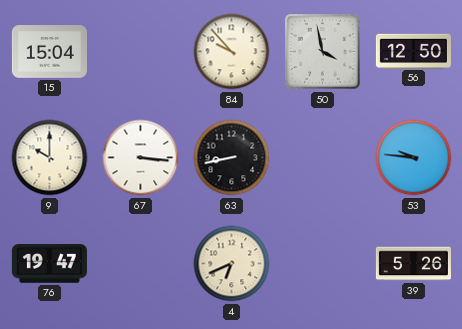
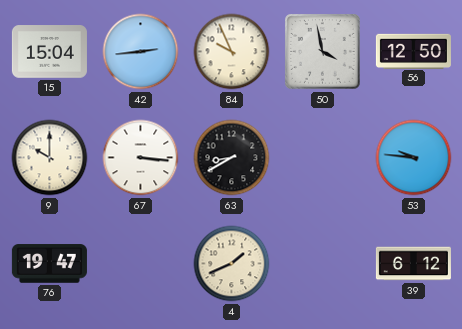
42: none -> 2:44 (141, 52)
84: 9:53 -> 9:56 (232, 52)
63: 8:43 -> 8:40 (232, 158)
4: 6:41 -> 1:41 (232, 264)
39: 5:26 -> 6:12 (413, 264)
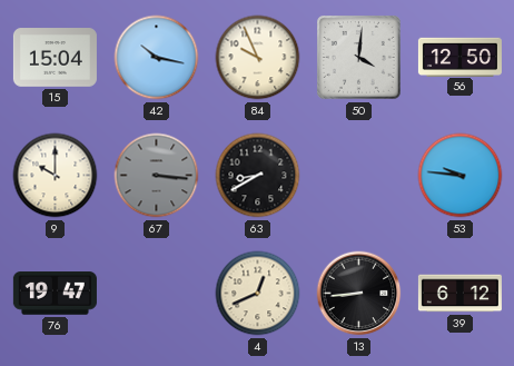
42: 2:44 -> 10:17 (157, 58)
50: 3:58 -> 4:01 (359, 58)
67 dial: white -> grey (157, 176)
4: 1:41 -> 12:41 (258, 294)
13: none -> 8:44 (359, 294)
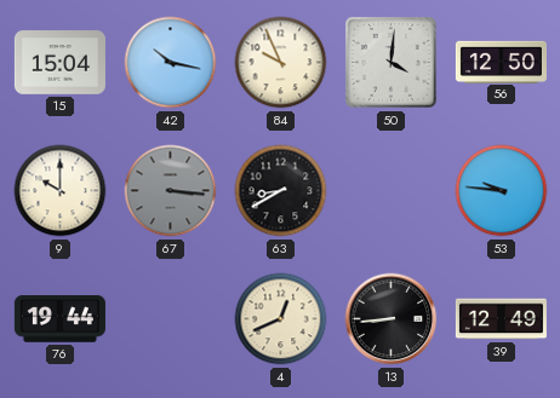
76: 19:47 -> 19:44 (59, 319)
39: 6:12 -> 12:49 (501, 319)
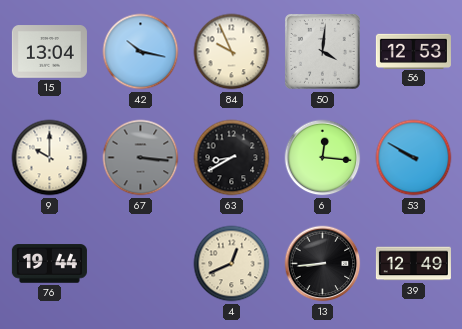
15: 15:04 -> 13:04 (49, 52)
56: 12:50 -> 12:53 (413, 51)
6: none -> 12:16 (323, 158)
53: 9:46 -> 9:50 (414, 158)
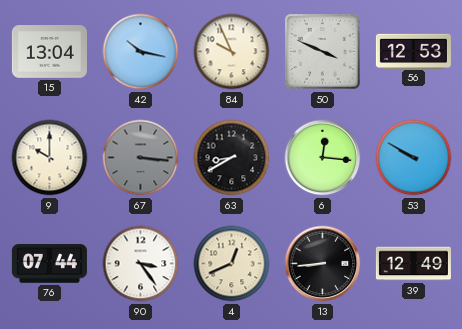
50: 4:01 -> 3:49 (323, 52)
76: 19:44 -> 07:44 (49, 264)
90: none -> 3:24 (141, 264)
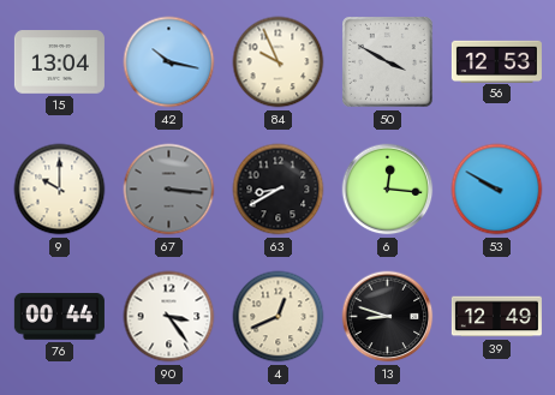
50: 3:49 -> 3:50 (388, 62)
76: 07:44 -> 00:44 (59, 317)
13: 8:44 -> 8:48 (388, 317)
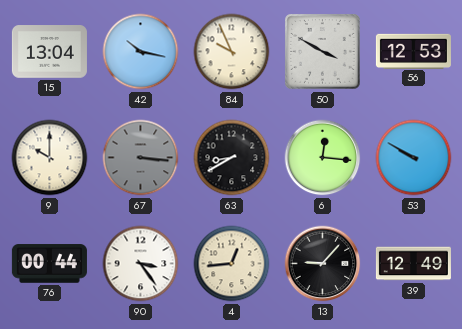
4: 12:41 -> 12:44 (232, 264)
13: 8:48 -> 9:07 (323, 264)
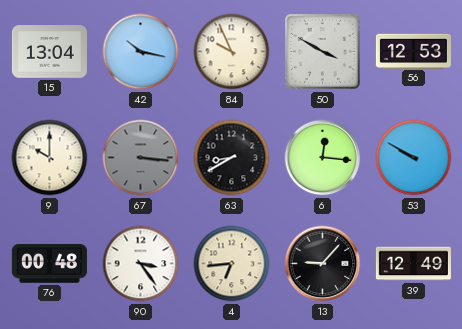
76: 00:44 -> 00:48 (49, 264)
4: 12:44 -> 6:44 (232, 264)
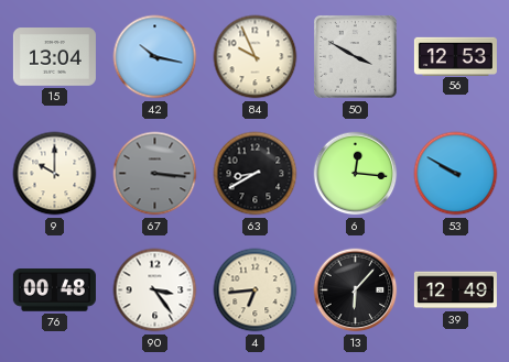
13: 9:07 -> 6:07 (356, 290)
